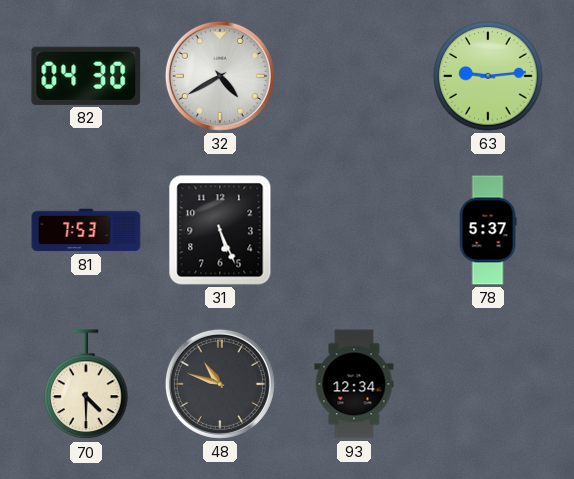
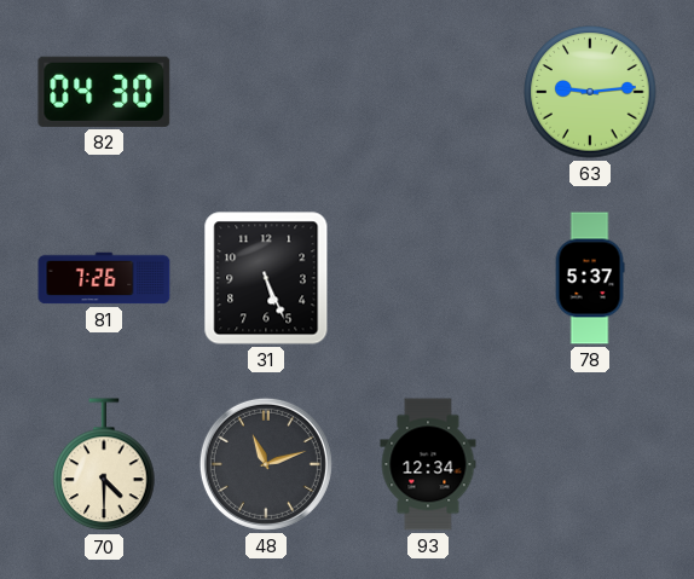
32: 4:40 -> none (220, 76)
81: 7:53 -> 7:26 (104, 278)
48: 10:48 -> 11:12 (266, 464)
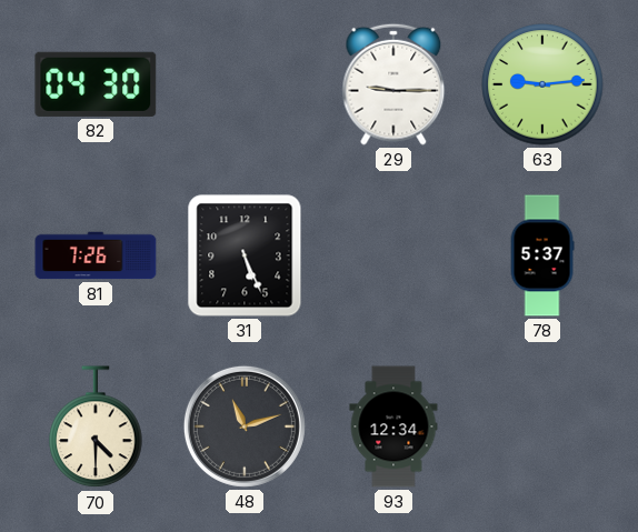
29: none -> 9:15 (393, 84)
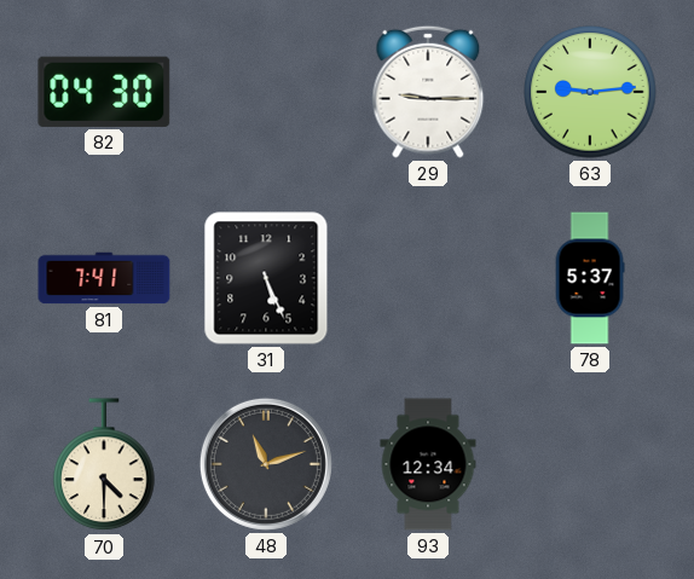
81: 7:26 -> 7:41 (104, 278)
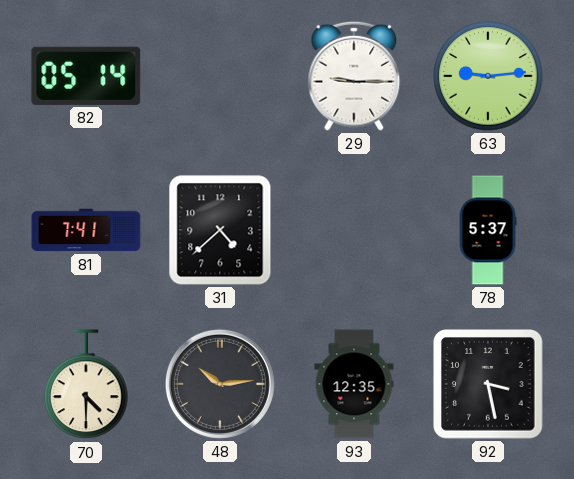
82: 04:30 -> 05:14 (86, 76)
31: 5:26 -> 4:38 (220, 230)
48: 11:12 -> 10:14 (220, 384)
93: 12:34 -> 12:35 (354, 384)
92: none -> 3:28 (488, 384)
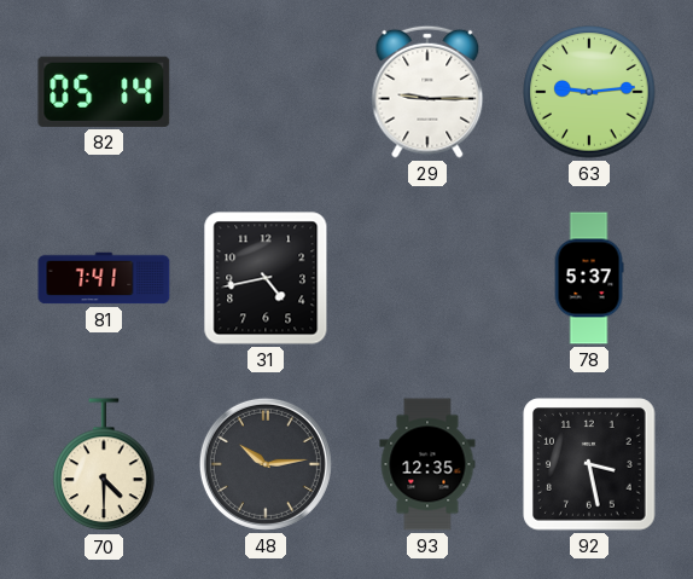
31: 4:38 -> 4:43 (266, 278)
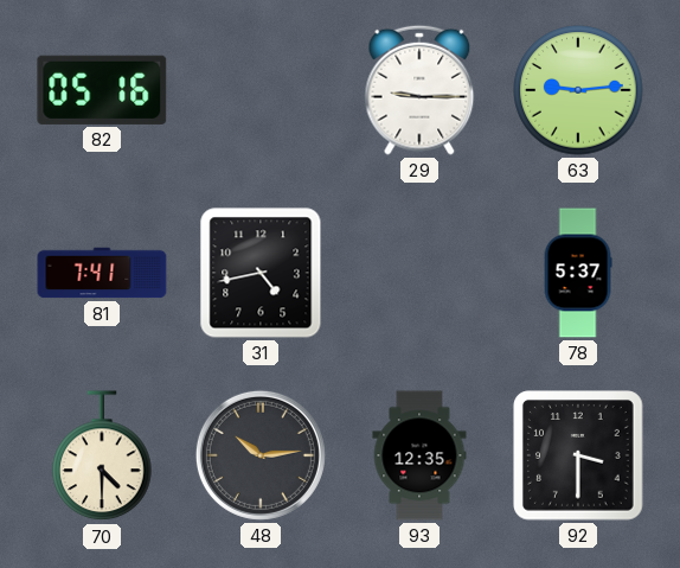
82: 05:14 -> 05:16 (102, 90)
92: 3:28 -> 3:30 (578, 455)
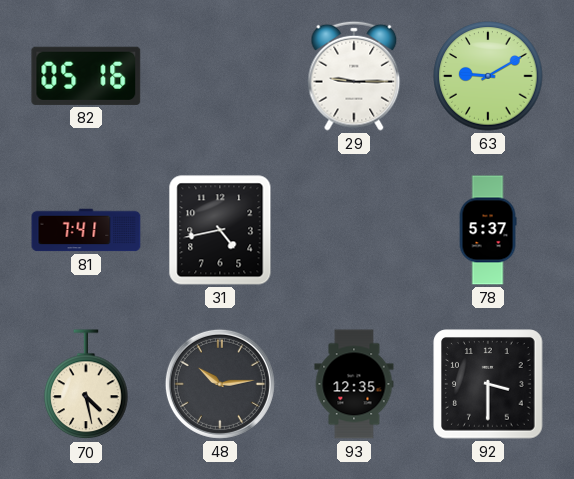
63: 9:14 -> 9:10 (488, 76)
70: 4:30 -> 4:28 (86, 385)
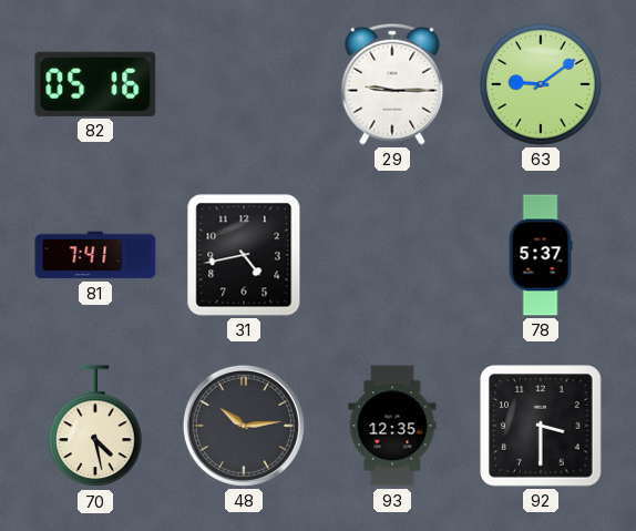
63: 9:10 -> 9:09 (541, 84)
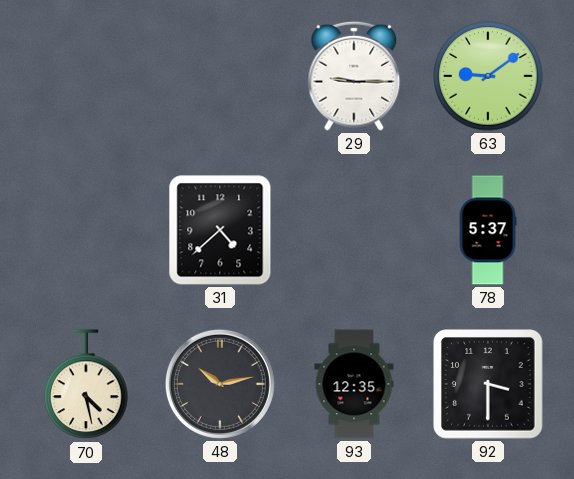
82: 05:16 -> none (95, 84)
81: 7:41 -> none (95, 255)
31: 4:43 -> 4:38 (220, 230)
48: 10:14 -> 10:13 (220, 384)
